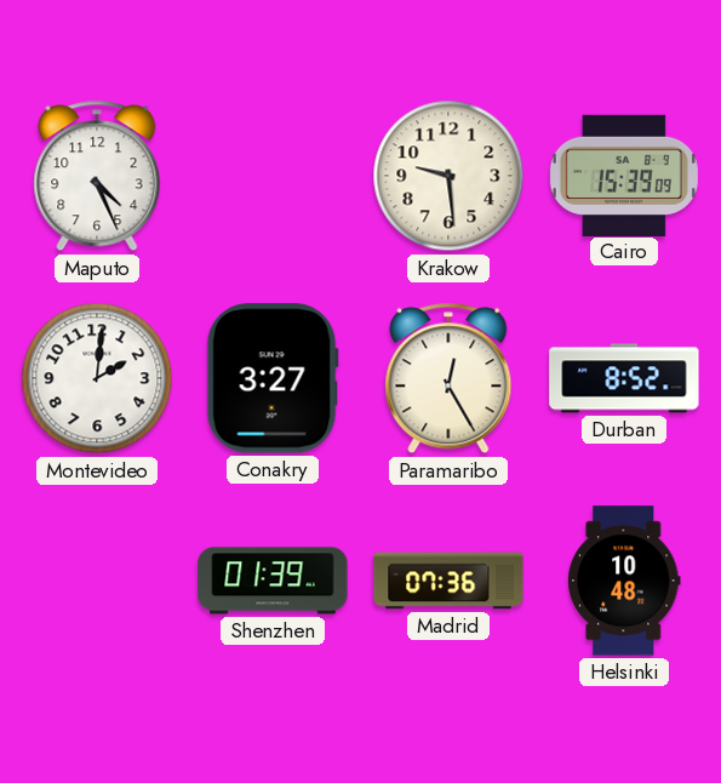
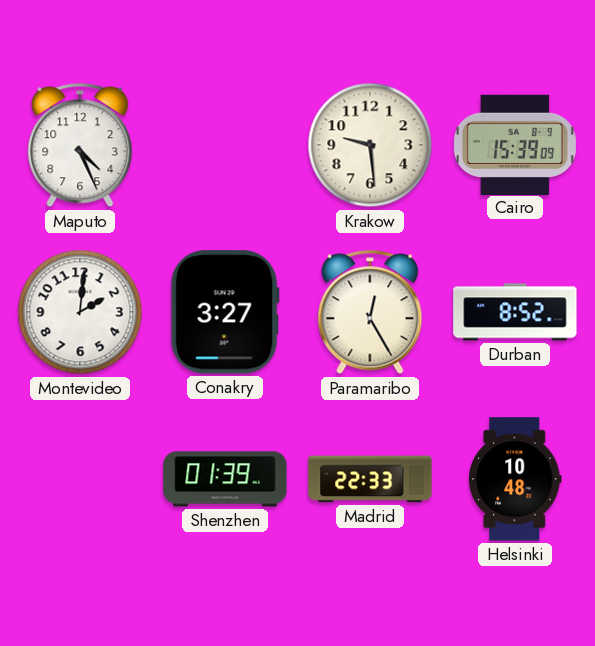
Madrid: 07:36 -> 22:33 (370, 479)
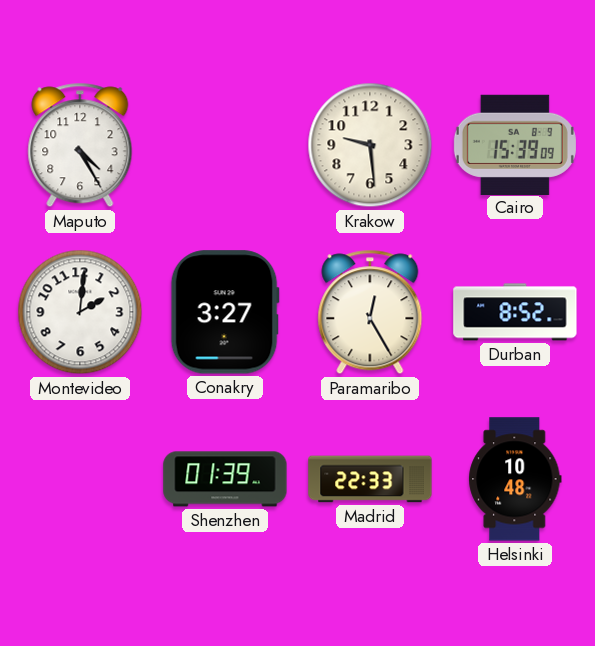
Maputo: 4:26 -> 4:25 (80, 145)
